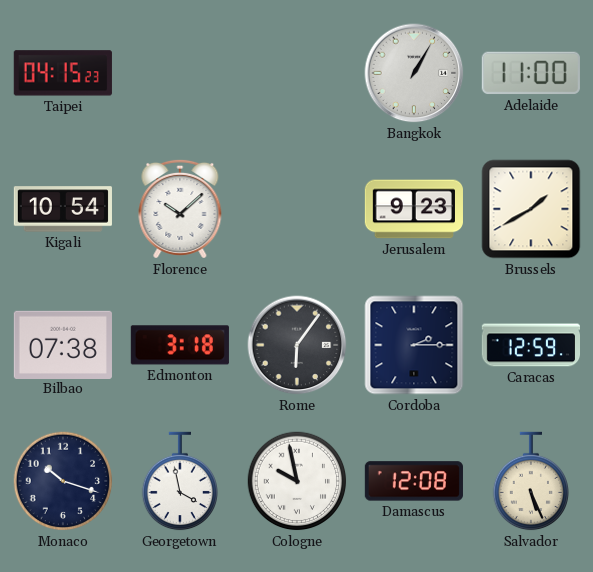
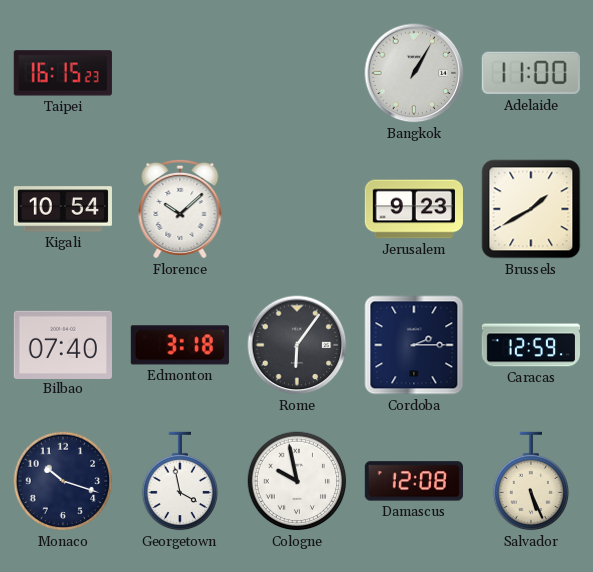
Taipei: 04:15 -> 16:15 (63, 73)
Bilbao: 07:38 -> 07:40 (63, 344)
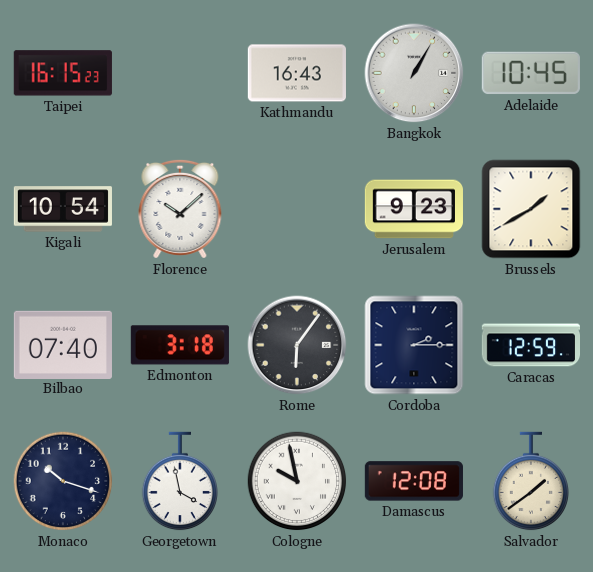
Kathmandu: none -> 16:43 (297, 73)
Adelaide: 11:00 -> 10:45 (531, 73)
Salvador: 5:26 -> 1:39 (530, 481)
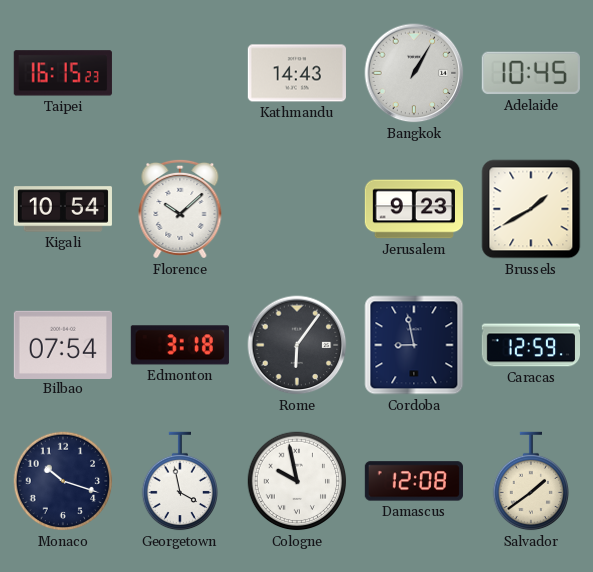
Kathmandu: 16:43 -> 14:43 (297, 73)
Bilbao: 07:40 -> 07:54 (63, 344)
Cordoba: 2:15 -> 8:58 (414, 345)
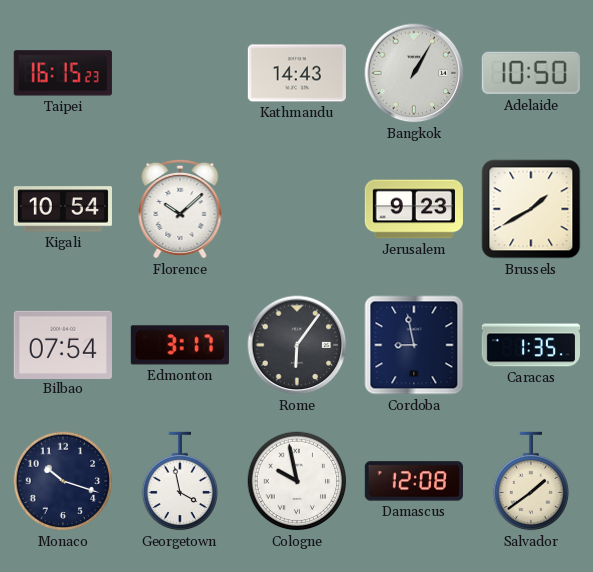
Adelaide: 10:45 -> 10:50 (531, 73)
Edmonton: 3:18 -> 3:17 (180, 345)
Caracas: 12:59 -> 1:35 (530, 345)
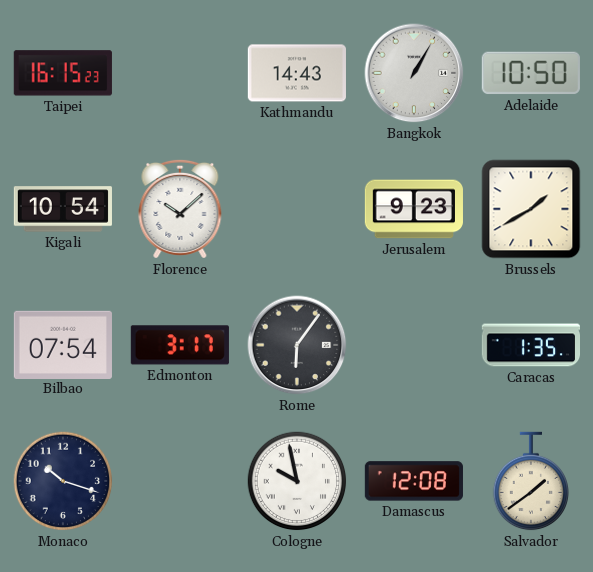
Cordoba: 8:58 -> none (414, 345)
Georgetown: 3:58 -> none (179, 481)
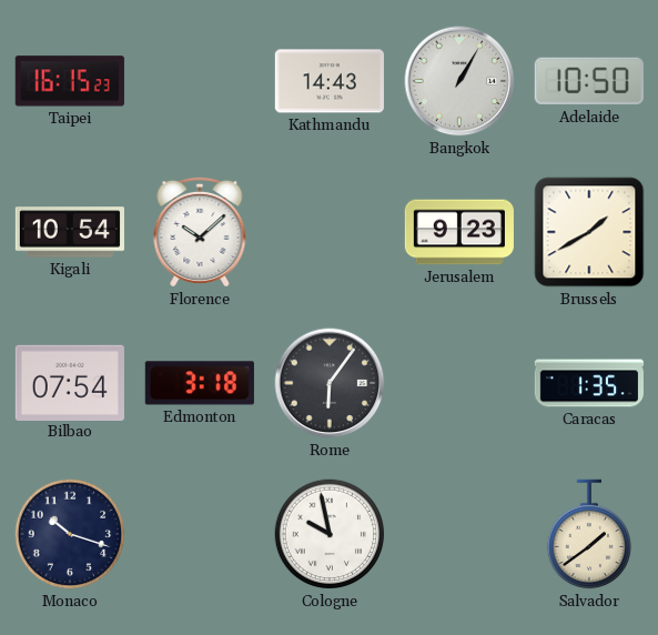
Edmonton: 3:17 -> 3:18 (200, 383)
Damascus: 12:08 -> none (414, 481)
